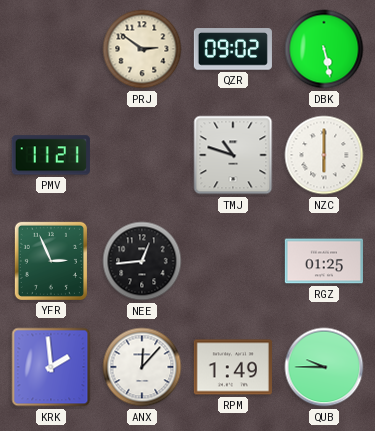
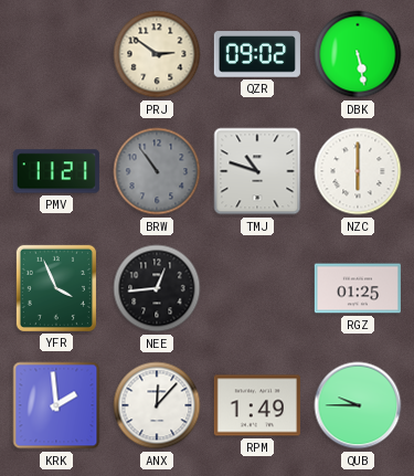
BRW: none -> 10:54 (157, 171)
YFR: 2:56 -> 3:56 (56, 288)
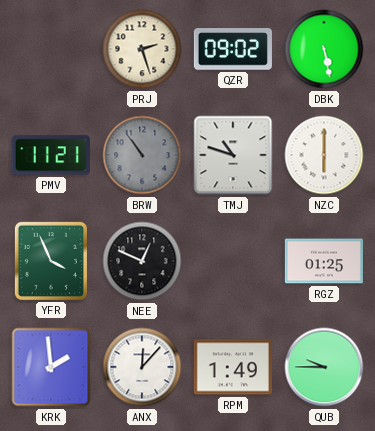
PRJ: 2:51 -> 2:27 (142, 49)
NEE: 12:44 -> 12:49 (142, 261)
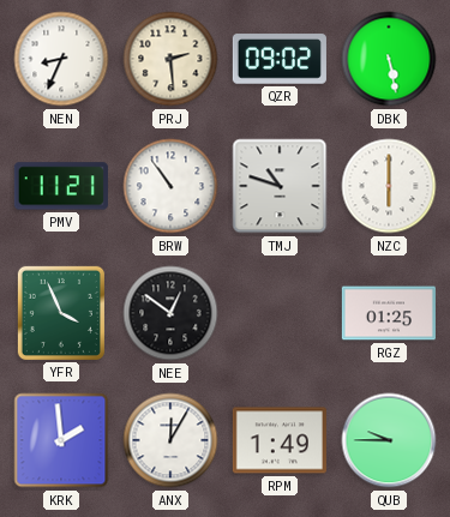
NEN: none -> 8:34 (61, 59)
PRJ: 2:27 -> 2:29 (170, 59)
BRW dial: grey -> white (170, 186)
NEE: 12:49 -> 12:51 (170, 313)
ANX: 12:07 -> 12:05 (170, 440)
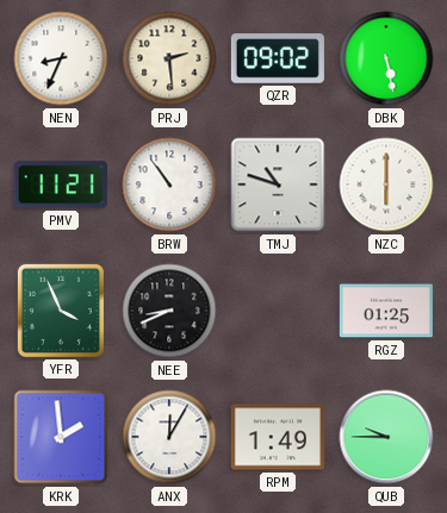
NEE: 12:51 -> 8:41 (169, 311)
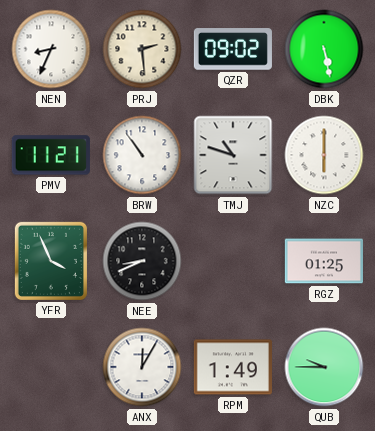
KRK: 1:59 -> none (61, 437)
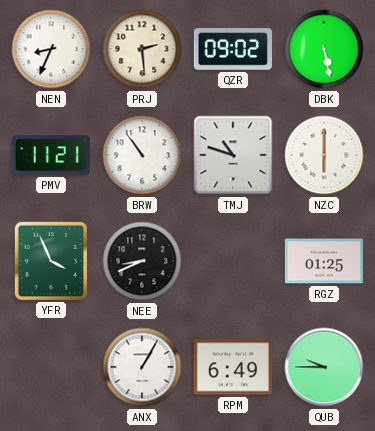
ANX: 12:05 -> 1:05 (142, 367)
RPM: 1:49 -> 6:49 (233, 367)
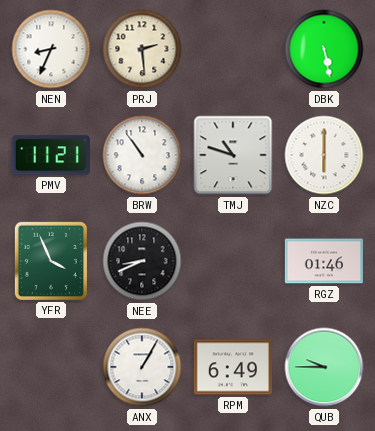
QZR: 09:02 -> none (233, 49)
RGZ: 01:25 -> 01:46 (324, 261)
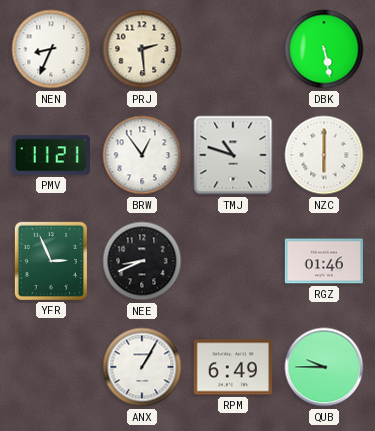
BRW: 10:54 -> 12:54 (142, 155)
YFR: 3:56 -> 2:56 (51, 261)
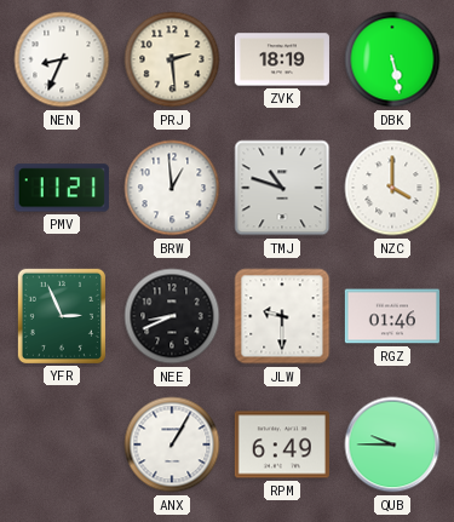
ZVK: none -> 18:19 (282, 59)
BRW: 12:54 -> 12:59 (172, 188)
NZC: 6:00 -> 4:00 (392, 188)
JLW: none -> 9:30 (282, 316)
